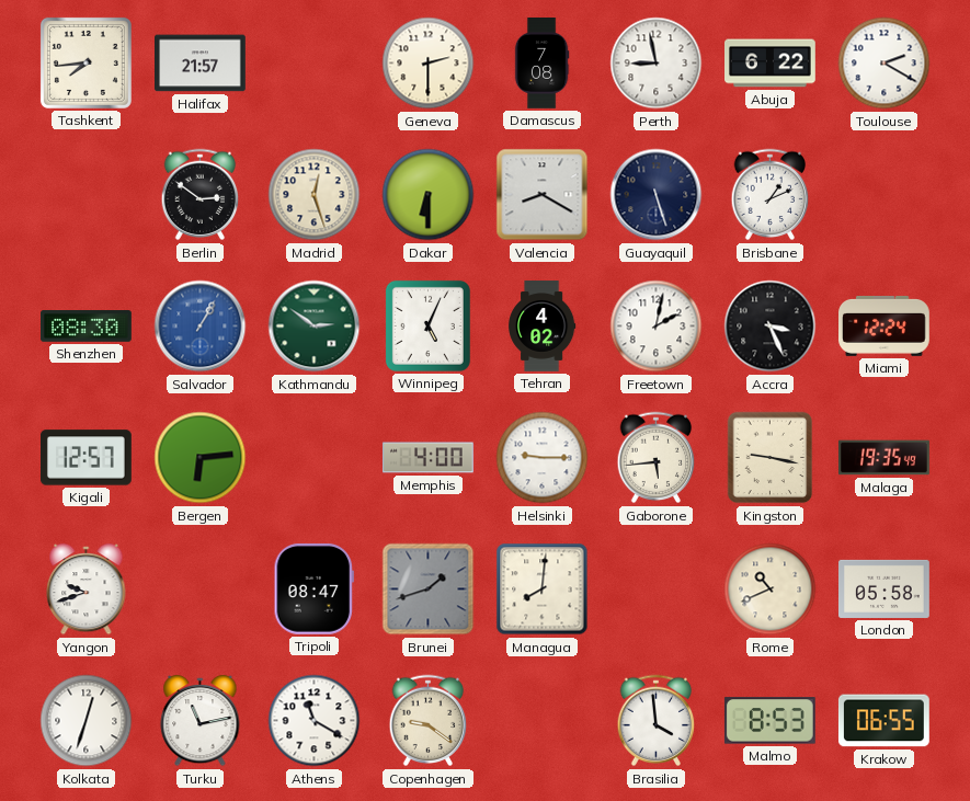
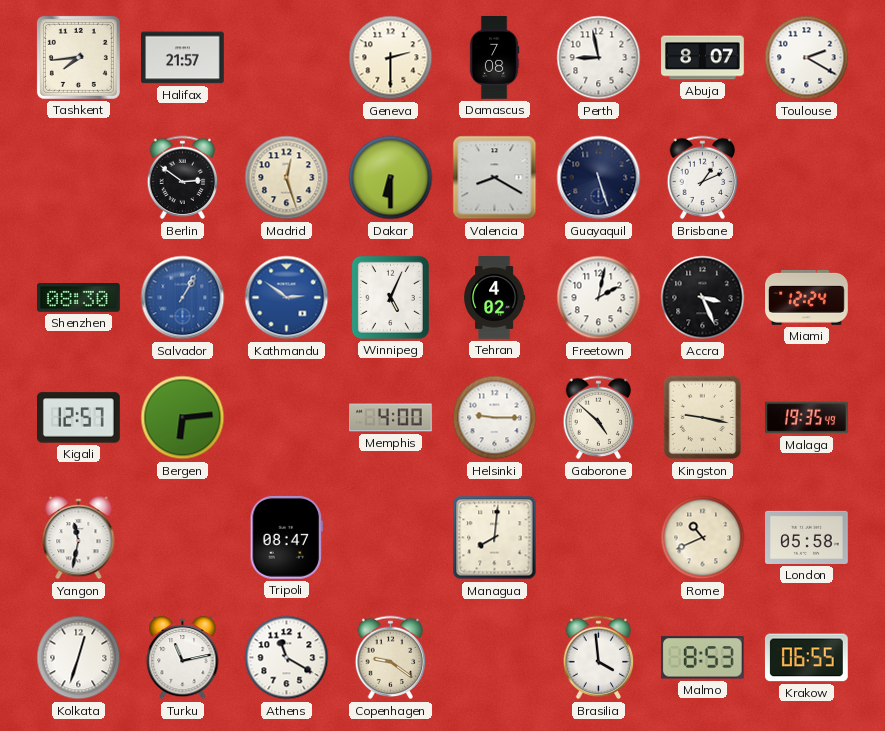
Abuja: 6:22 -> 8:07 (703, 58)
Kathmandu dial: green -> blue (287, 298)
Gaborone: 5:44 -> 4:52 (599, 418)
Yangon: 9:42 -> 11:32 (79, 538)
Brunei: 1:42 -> none (429, 590)
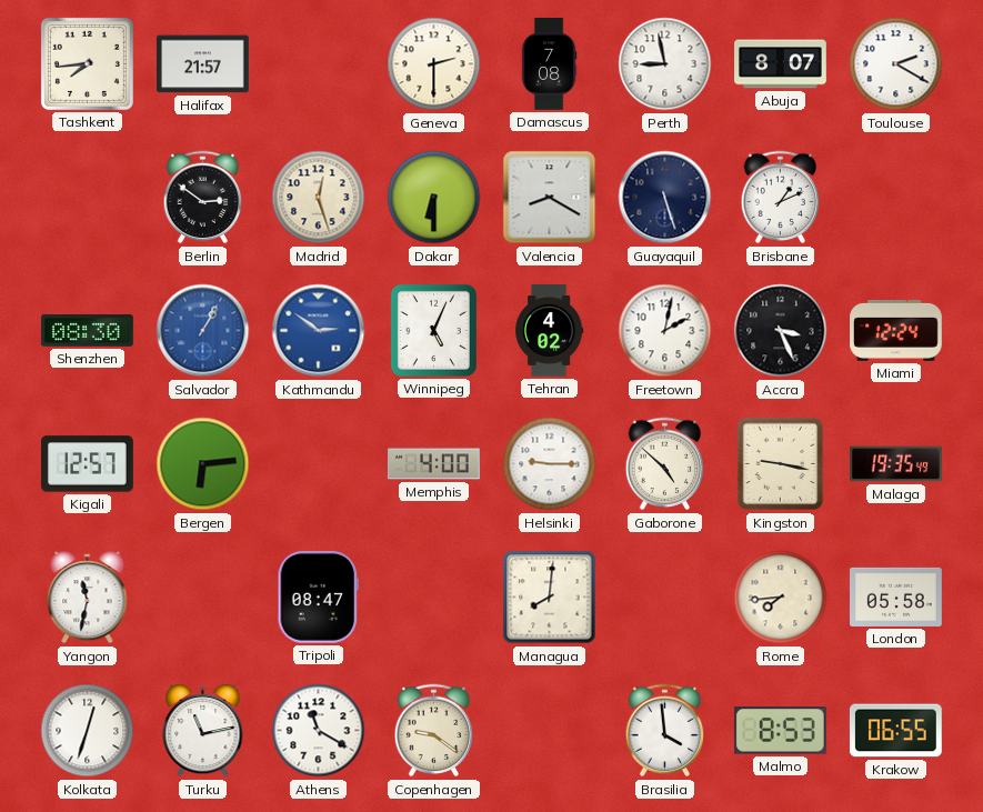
Rome: 10:41 -> 7:44 (781, 598)
